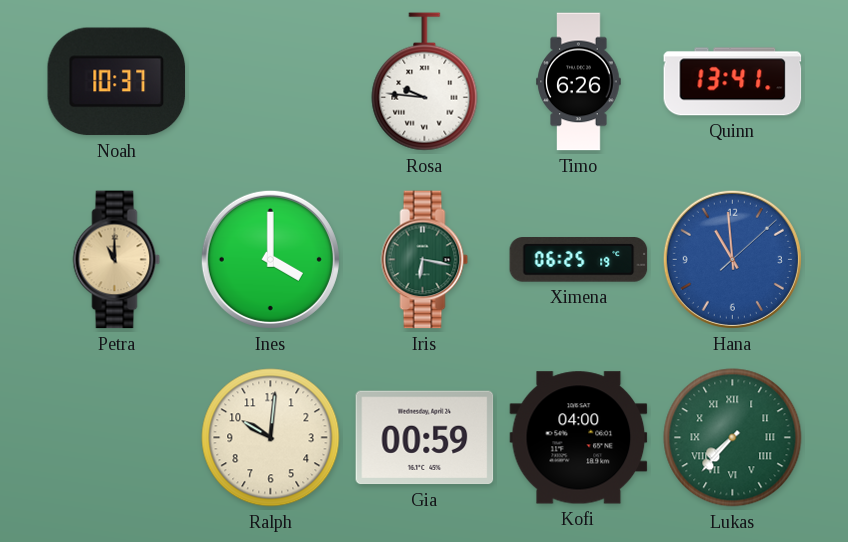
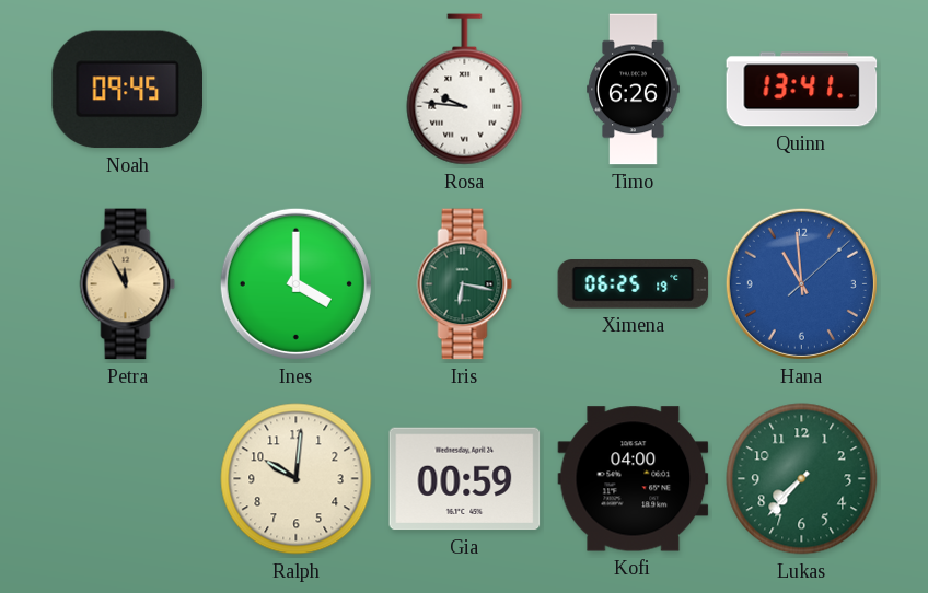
Noah: 10:37 -> 09:45 (128, 90)
Petra: 11:00 -> 11:55 (128, 284)
Lukas numerals: Roman -> Arabic (802, 479)
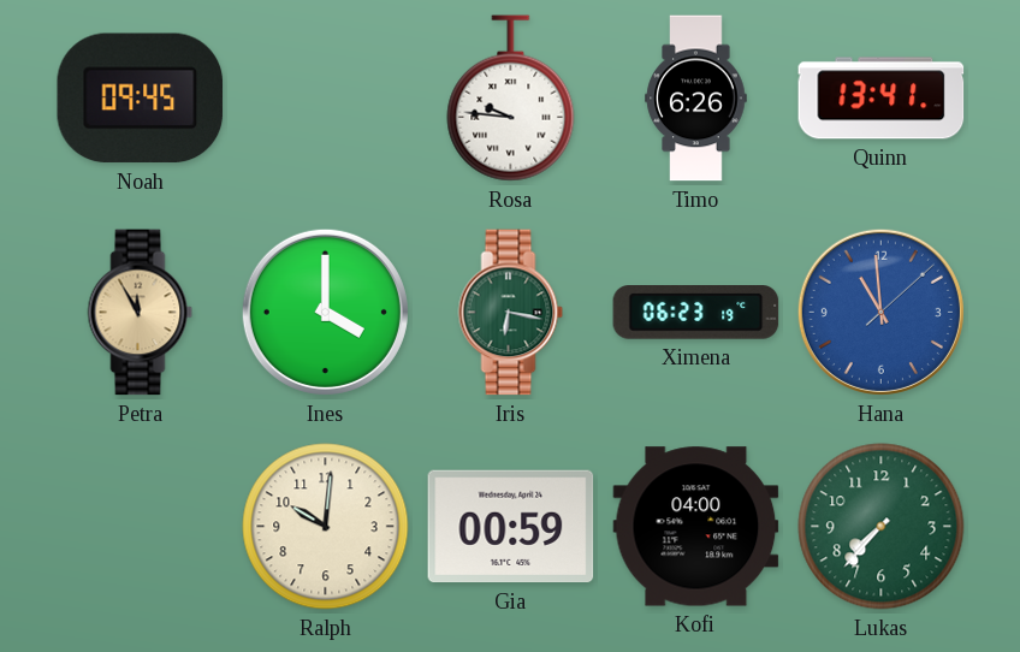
Ximena: 06:25 -> 06:23 (696, 313)
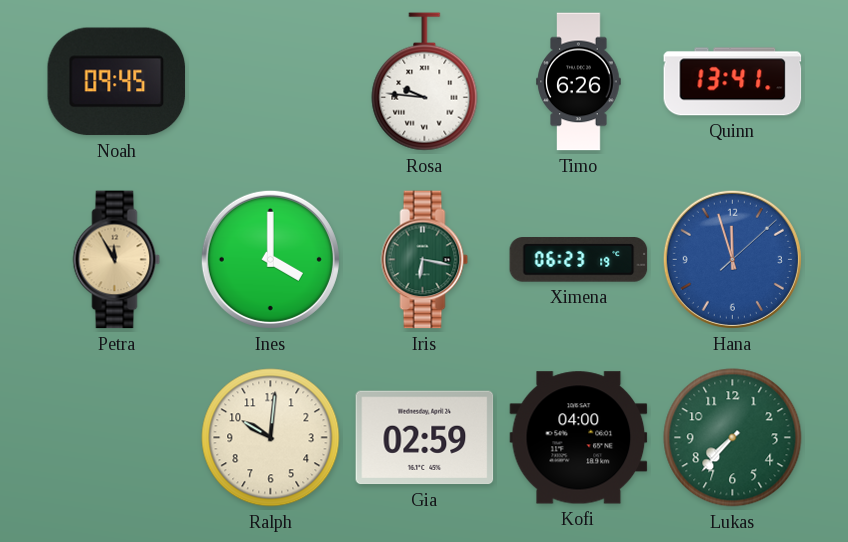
Hana: 10:59 -> 11:57 (732, 259)
Gia: 00:59 -> 02:59 (425, 438)
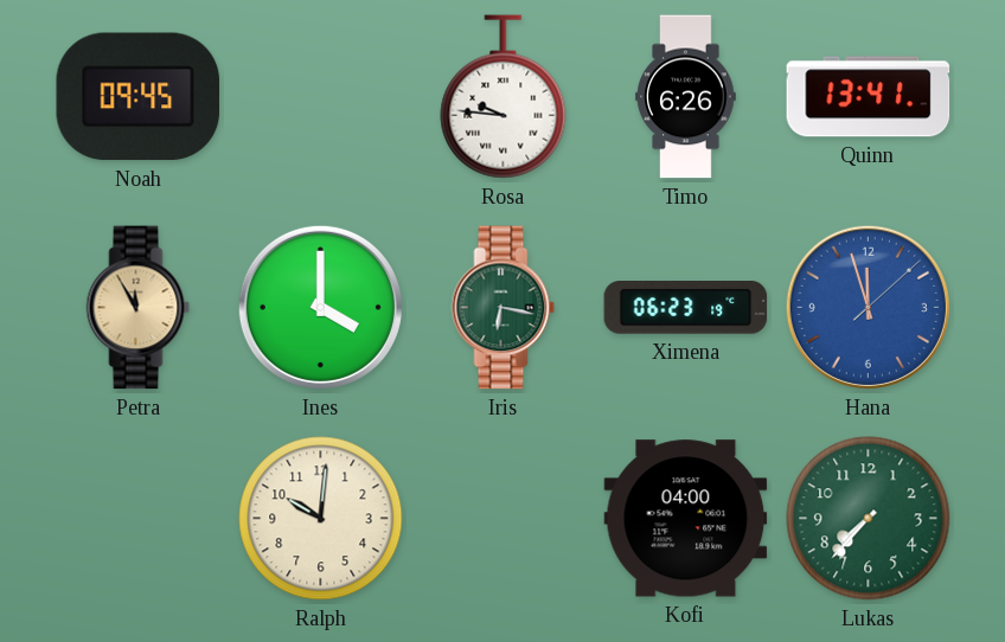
Gia: 02:59 -> none (425, 438)
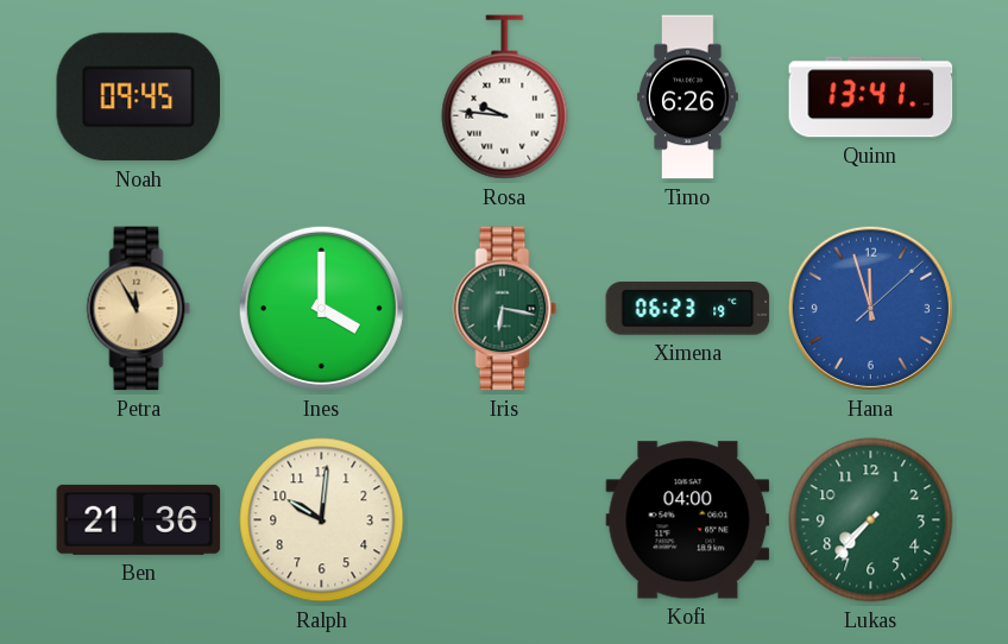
Ben: none -> 21:36 (139, 519)
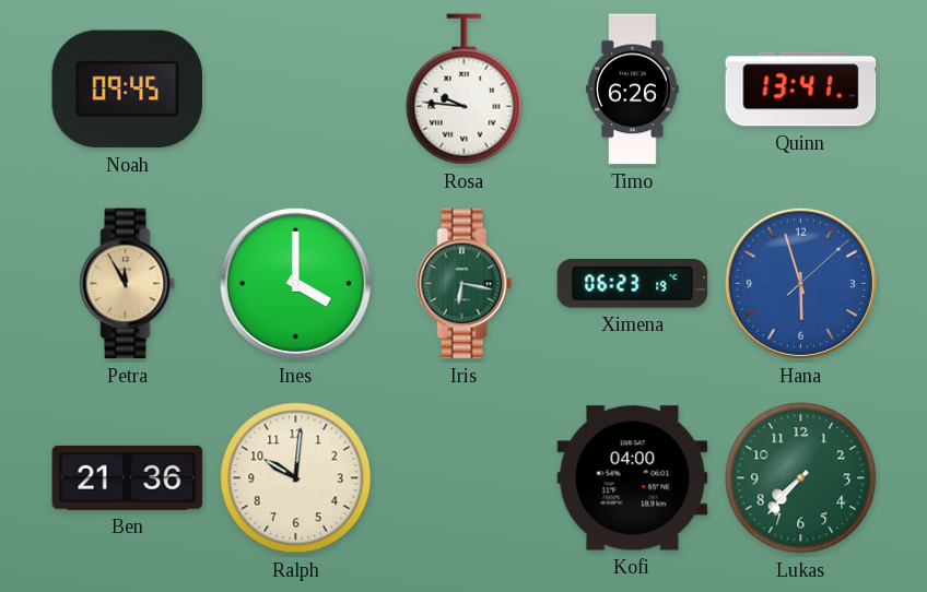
Hana: 11:57 -> 5:57 (800, 283)
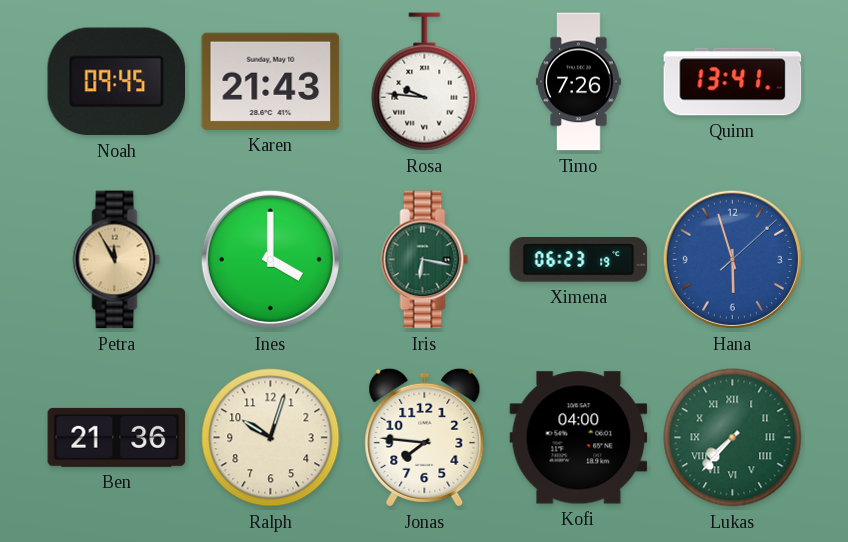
Karen: none -> 21:43 (271, 81)
Timo: 6:26 -> 7:26 (579, 82)
Ralph: 10:01 -> 10:03 (271, 438)
Jonas: none -> 7:46 (425, 437)
Lukas numerals: Arabic -> Roman (733, 438)
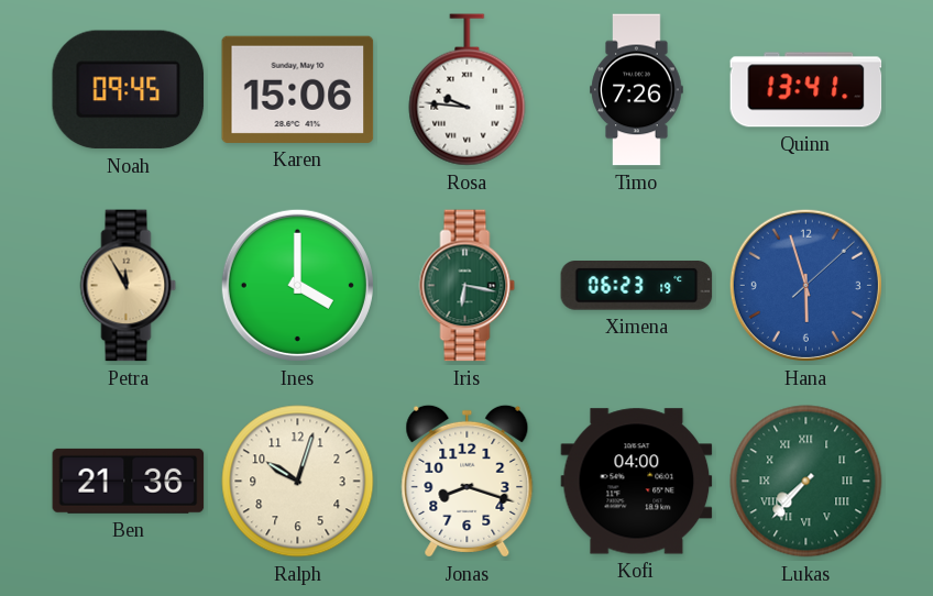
Karen: 21:43 -> 15:06 (298, 89)
Jonas: 7:46 -> 8:18 (468, 481)
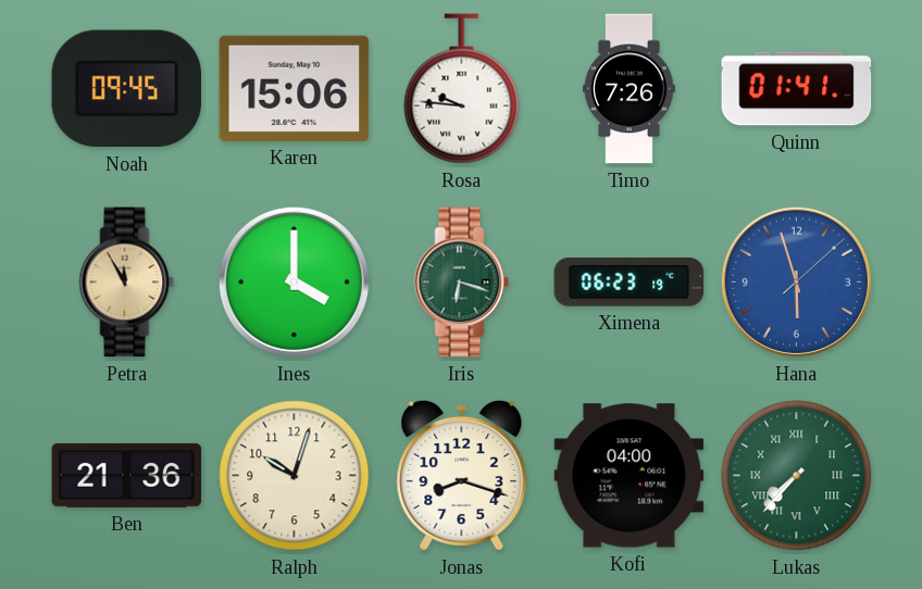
Quinn: 13:41 -> 01:41 (797, 89)
Iris: 6:17 -> 6:18 (462, 283)
